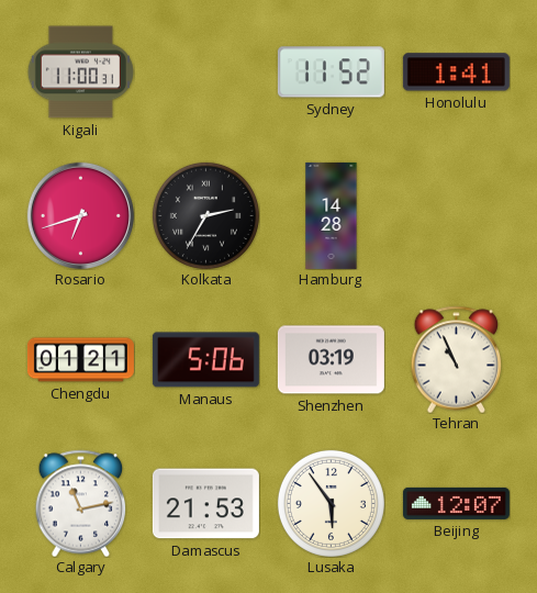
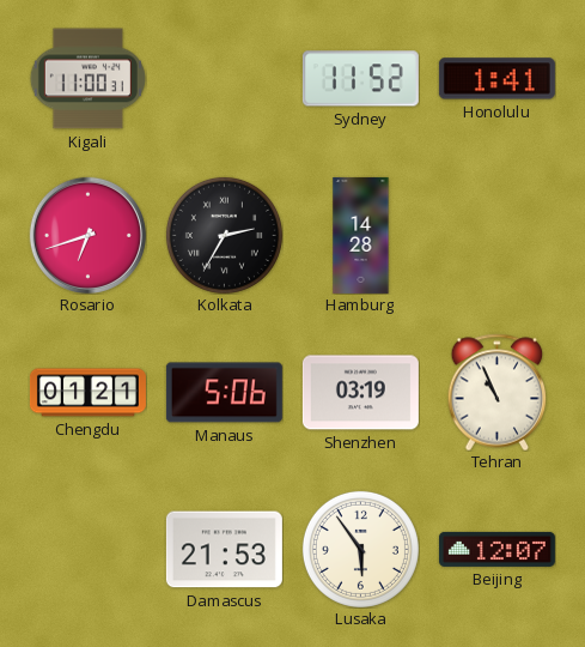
Calgary: 11:13 -> none (81, 503)
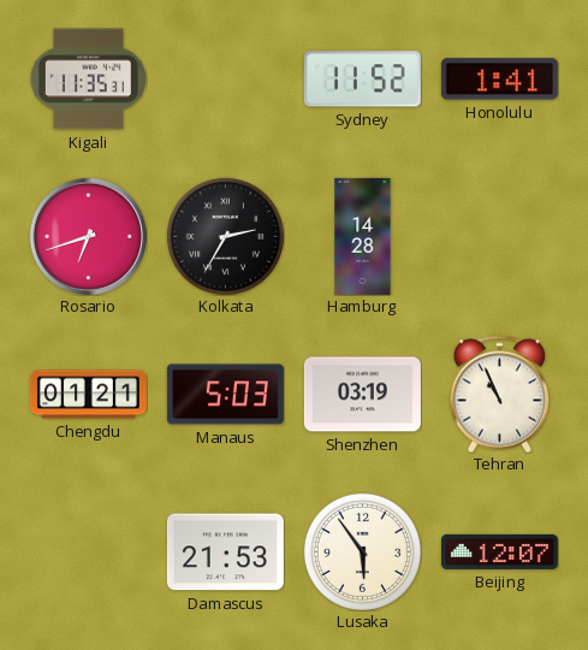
Kigali: 11:00 -> 11:35 (88, 79)
Manaus: 5:06 -> 5:03 (225, 395)
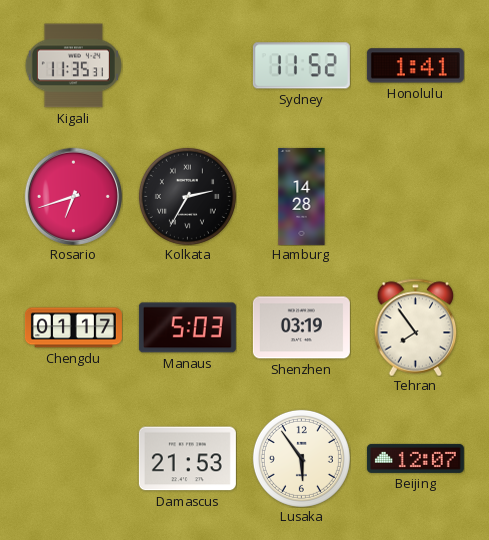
Chengdu: 01:21 -> 01:17 (73, 328)
Tehran: 10:56 -> 7:54 (416, 327)
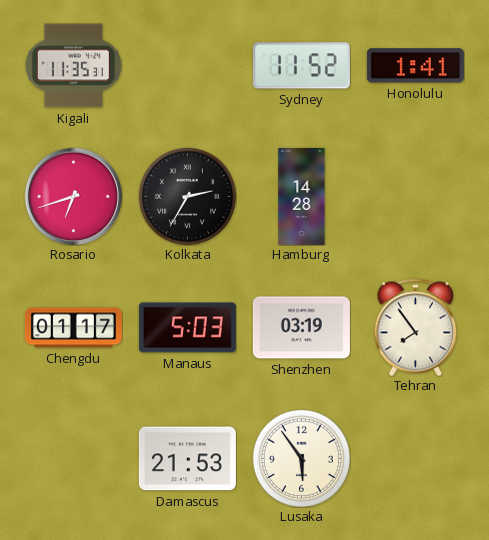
Beijing: 12:07 -> none (415, 458)
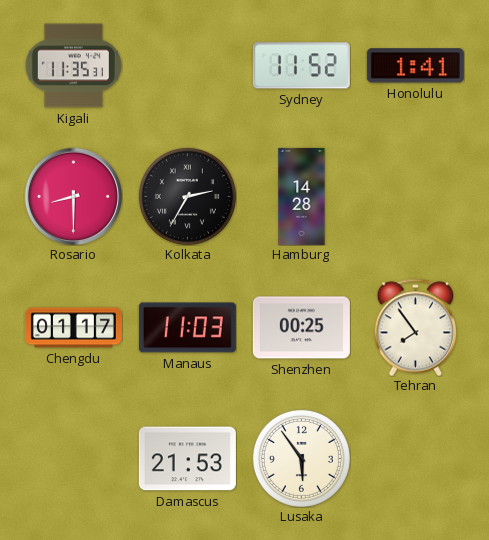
Rosario: 6:42 -> 8:30 (73, 196)
Manaus: 5:03 -> 11:03 (187, 328)
Shenzhen: 03:19 -> 00:25 (301, 328)
